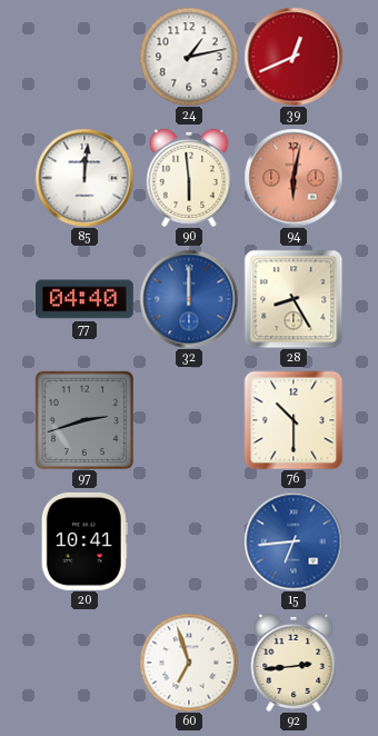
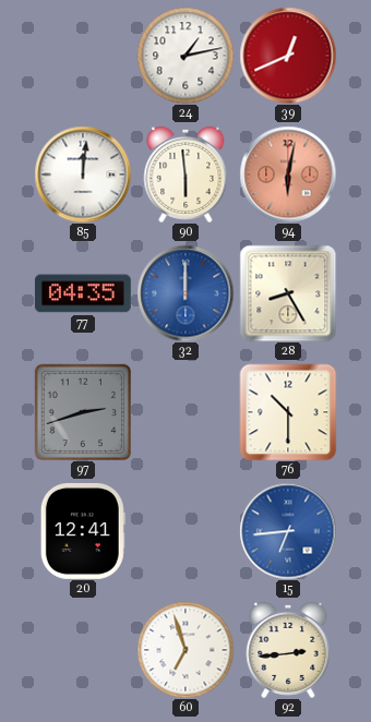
77: 04:40 -> 04:35 (83, 293)
20: 10:41 -> 12:41 (83, 531)
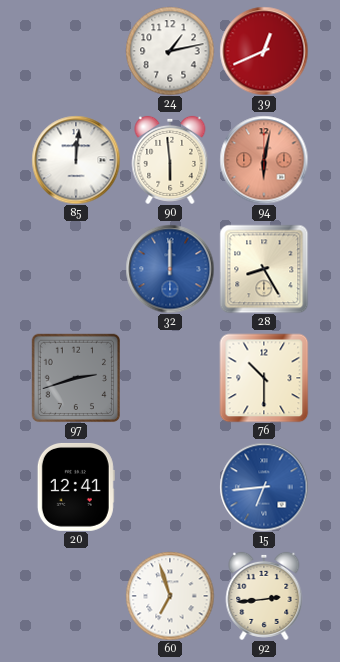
77: 04:35 -> none (83, 293)
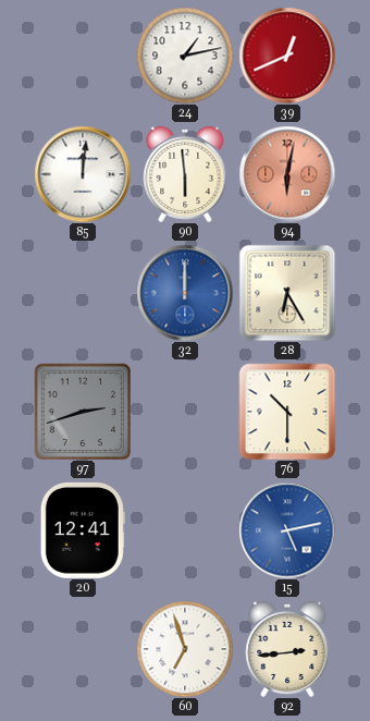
28: 8:25 -> 6:25 (287, 293)
15: 6:44 -> 5:13 (287, 530)
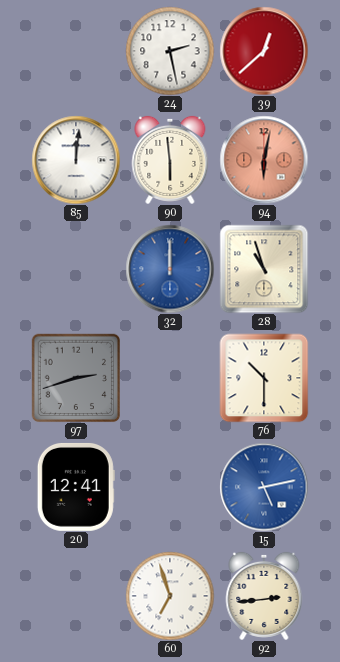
24: 1:13 -> 2:28 (170, 51)
39: 12:41 -> 12:38 (264, 51)
28: 6:25 -> 10:57 (264, 269)
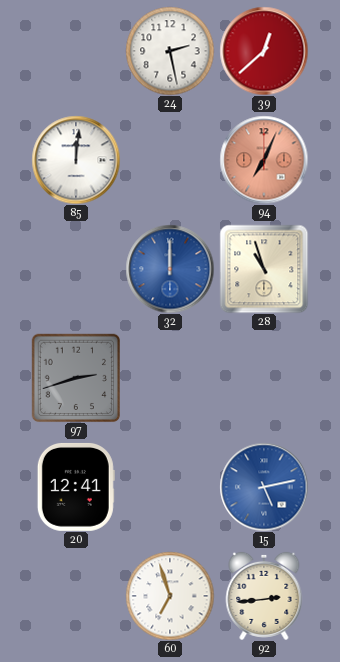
90: 5:59 -> none (170, 160)
94: 6:02 -> 7:04 (264, 160)
76: 10:30 -> none (264, 378)
